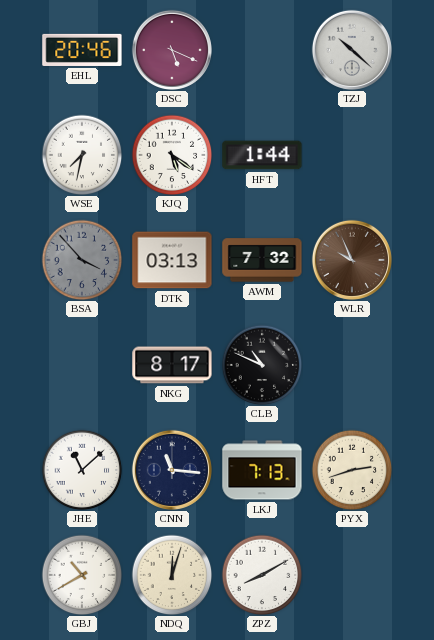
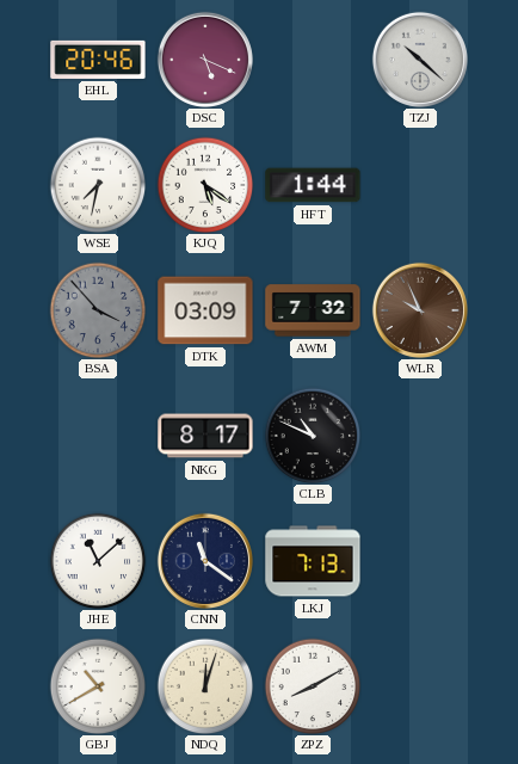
DTK: 03:13 -> 03:09 (205, 310)
CNN: 11:16 -> 11:21 (205, 561)
PYX: 2:42 -> none (352, 470)
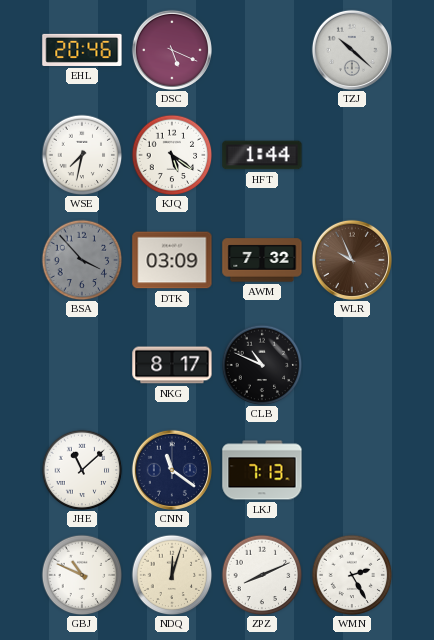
GBJ: 10:40 -> 10:49 (82, 575)
ZPZ: 8:10 -> 8:11 (262, 575)
WMN: none -> 2:25 (352, 575)
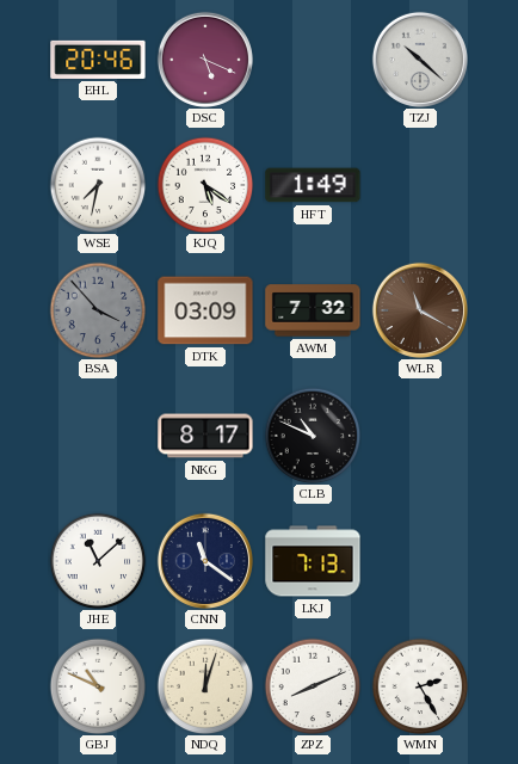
HFT: 1:44 -> 1:49 (313, 185)
WLR: 9:56 -> 11:20 (420, 310)
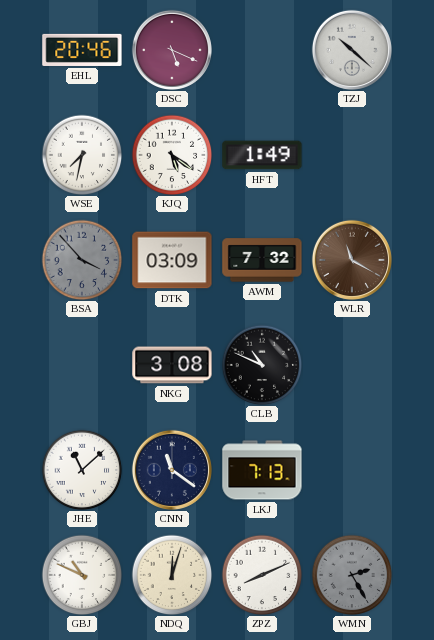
NKG: 8:17 -> 3:08 (172, 365)
WMN dial: white -> grey (352, 575)
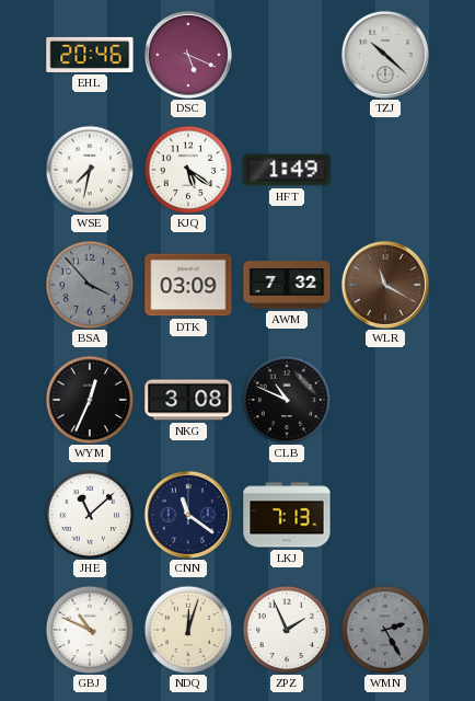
WYM: none -> 12:34 (90, 400)
ZPZ: 8:11 -> 1:56 (287, 630)
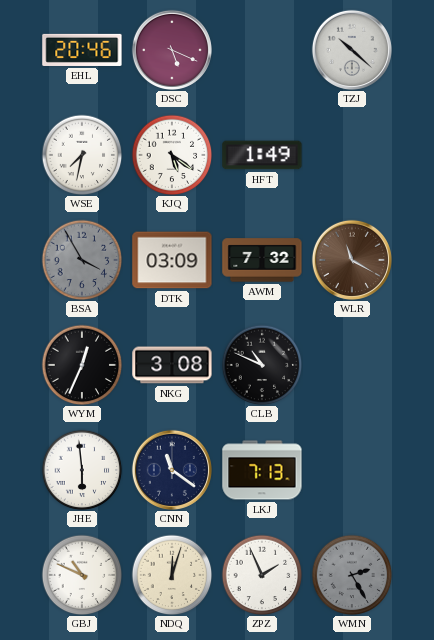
BSA: 3:53 -> 3:55 (82, 260)
JHE: 11:08 -> 5:59 (82, 470)
